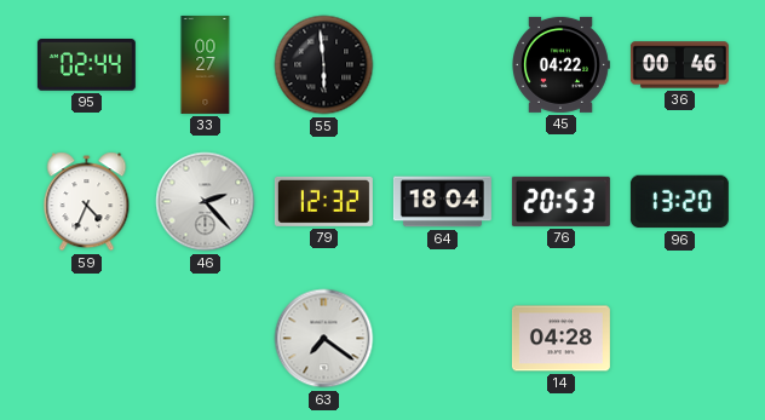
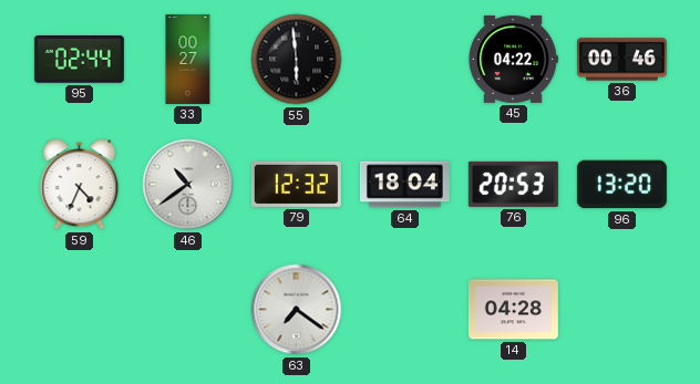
46: 2:23 -> 10:39 (188, 185)
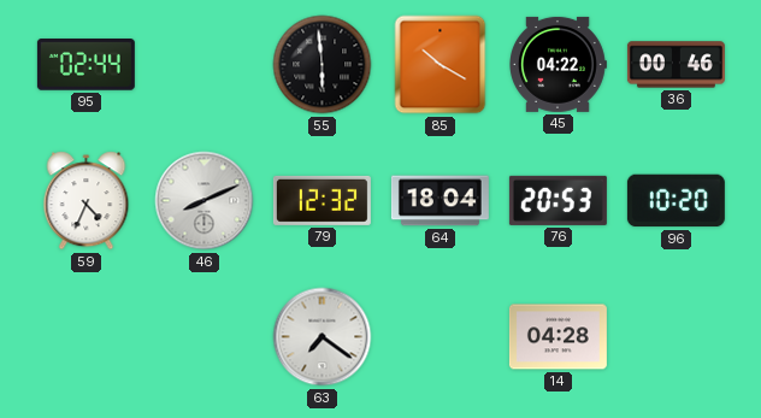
33: 00:27 -> none (188, 59)
85: none -> 10:20 (441, 65)
46: 10:39 -> 8:11 (205, 201)
96: 13:20 -> 10:20 (676, 201)
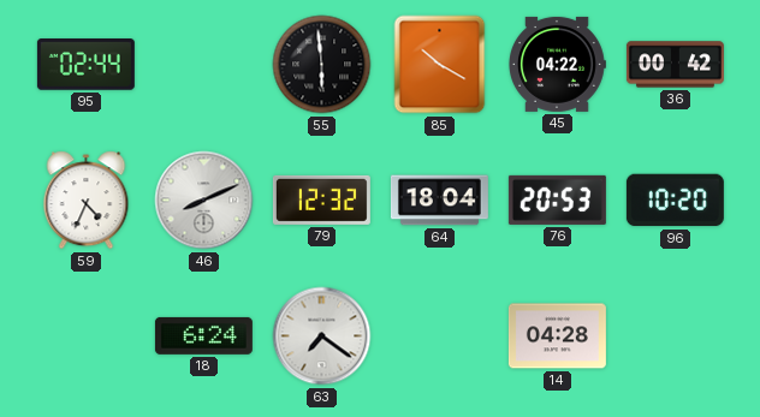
36: 00:46 -> 00:42 (675, 65)
18: none -> 6:24 (203, 335)
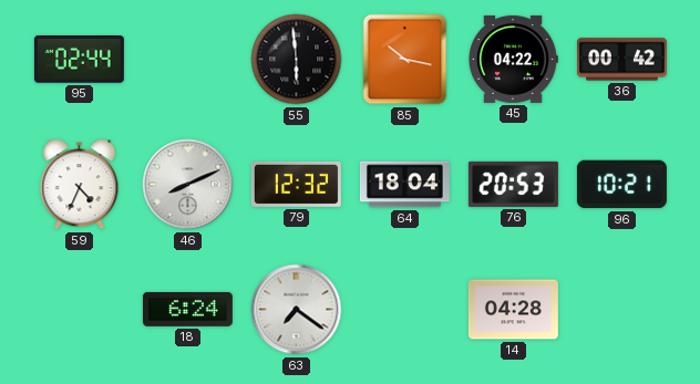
85: 10:20 -> 10:17 (405, 60)
96: 10:20 -> 10:21 (621, 185)
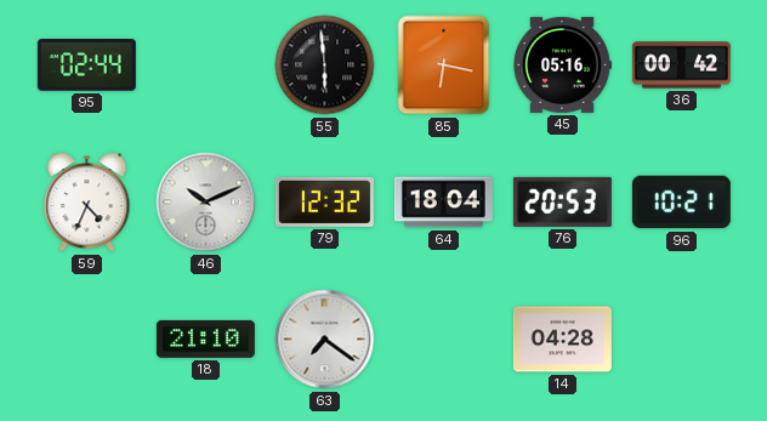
85: 10:17 -> 6:17 (444, 66)
45: 04:22 -> 05:16 (563, 64)
46: 8:11 -> 10:11 (206, 203)
18: 6:24 -> 21:10 (205, 338)
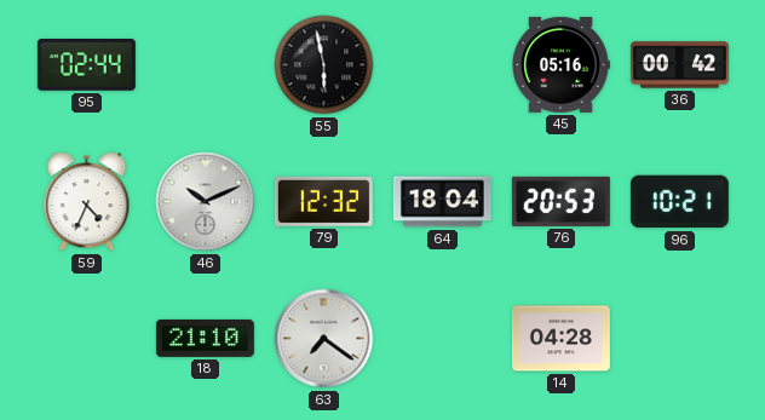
55: 5:59 -> 5:58 (324, 65)
85: 6:17 -> none (444, 66)
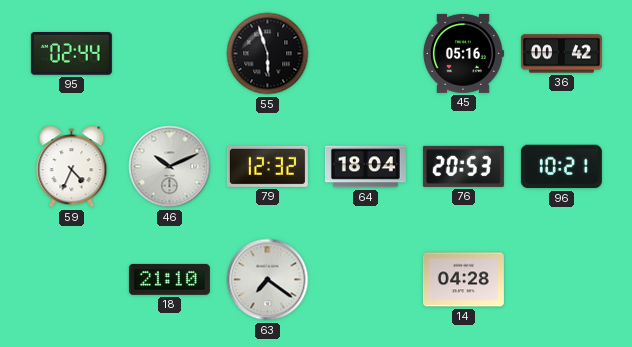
55: 5:58 -> 5:57 (268, 54)
